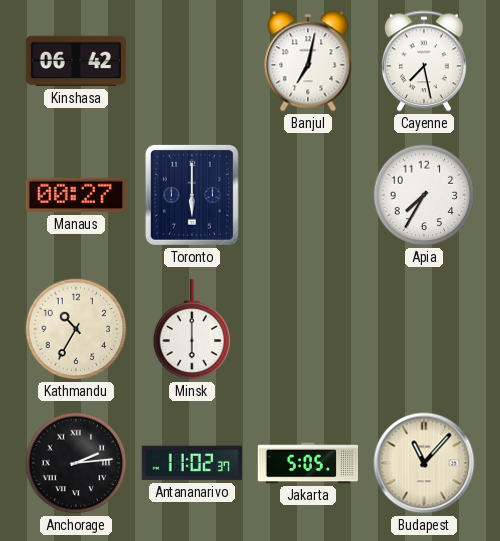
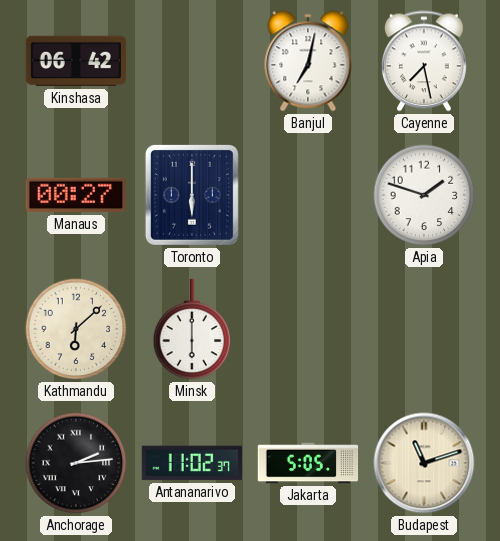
Apia: 7:35 -> 1:48 (424, 195)
Kathmandu: 10:35 -> 6:08 (76, 329)
Budapest: 11:07 -> 11:12 (424, 463)
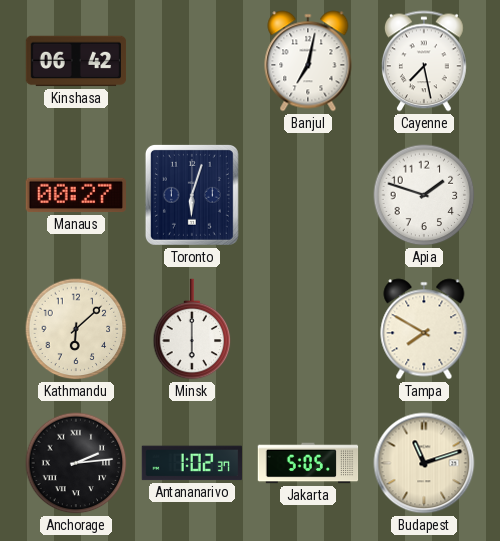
Toronto: 6:00 -> 6:03 (192, 195)
Tampa: none -> 7:50 (424, 329)
Antananarivo: 11:02 -> 1:02 (191, 463)
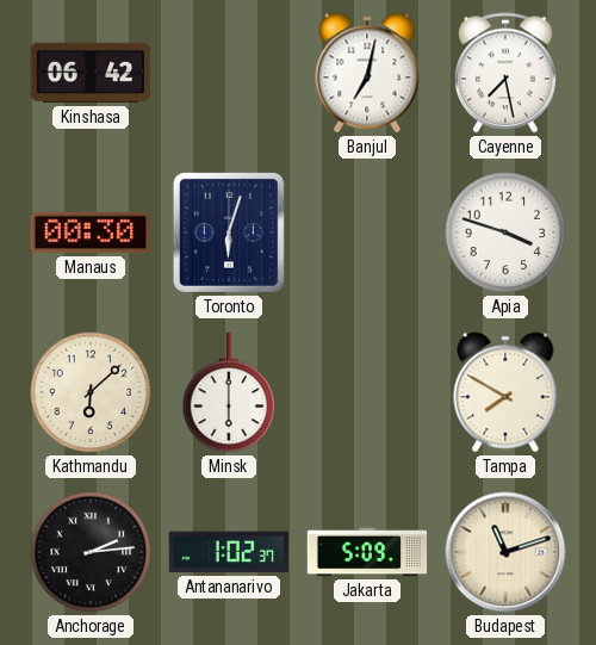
Manaus: 00:27 -> 00:30 (89, 232)
Apia: 1:48 -> 3:48 (505, 232)
Jakarta: 5:05 -> 5:09 (367, 552)
